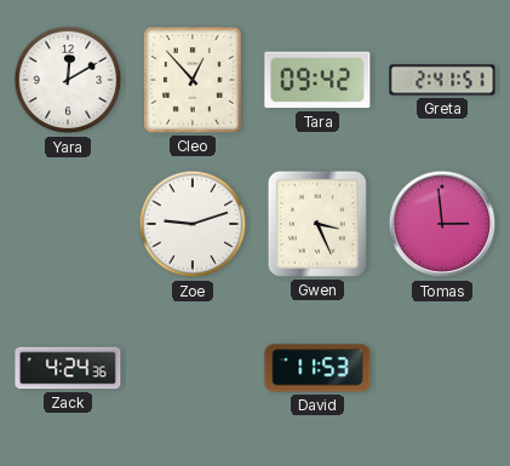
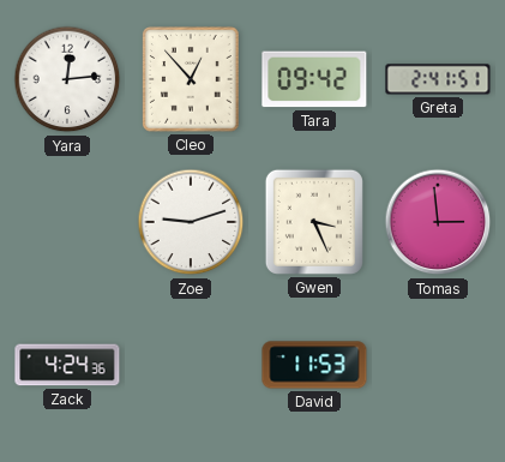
Yara: 12:10 -> 12:14 (67, 79)
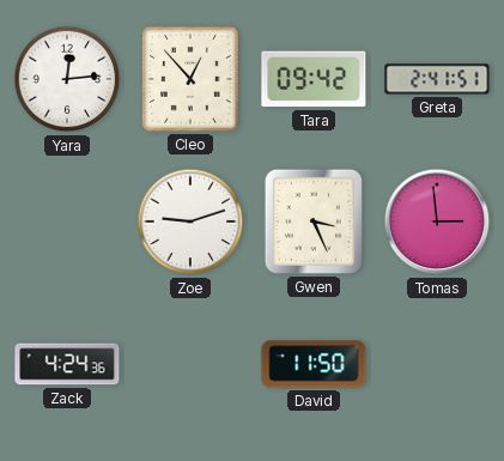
David: 11:53 -> 11:50 (314, 364)
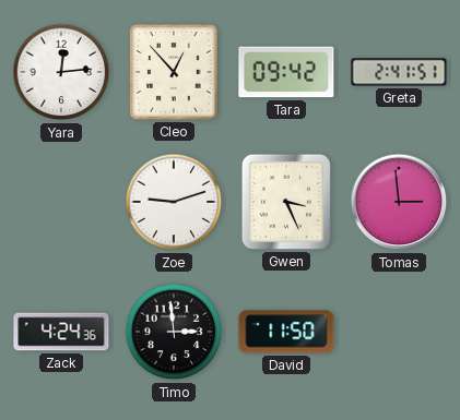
Timo: none -> 2:59 (174, 332)
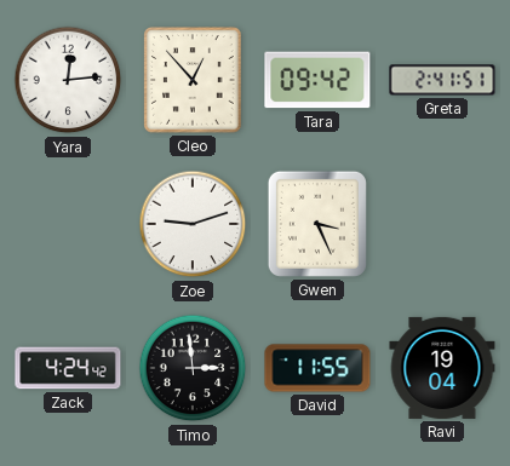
Tomas: 2:59 -> none (399, 202)
Zack: 4:24:36 -> 4:24:42 (68, 368)
David: 11:50 -> 11:55 (317, 368)
Ravi: none -> 19:04 (442, 368)
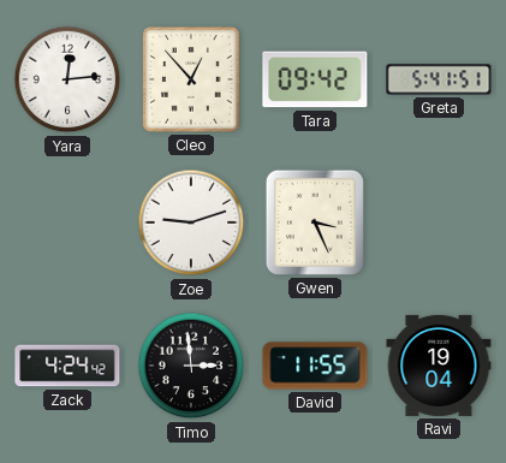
Greta: 2:41 -> 5:41 (439, 79)
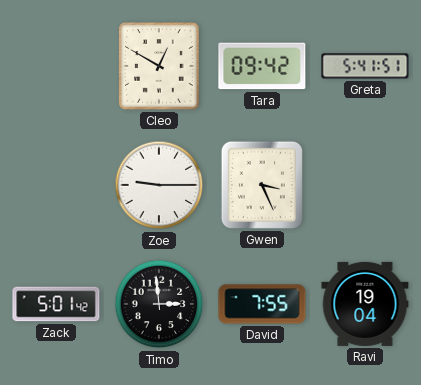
Yara: 12:14 -> none (67, 79)
Cleo: 12:53 -> 12:50 (159, 66)
Zoe: 9:12 -> 9:15 (159, 185)
Zack: 4:24 -> 5:01 (56, 304)
David: 11:55 -> 7:55 (262, 304)
